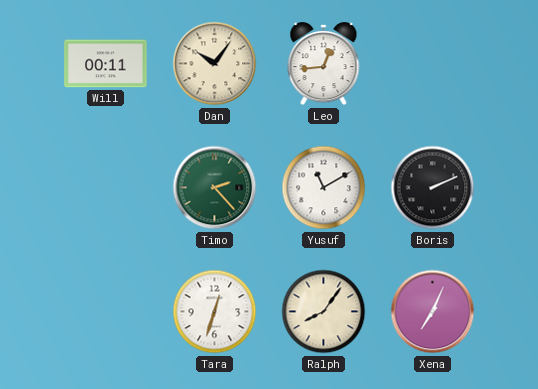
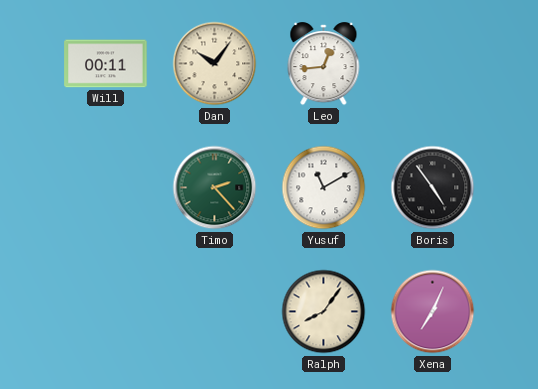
Boris: 2:11 -> 4:54 (433, 188)
Tara: 12:33 -> none (215, 312)
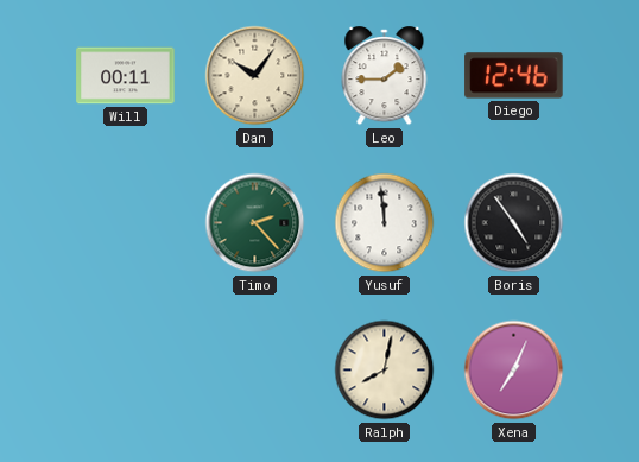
Leo: 12:44 -> 1:45 (385, 76)
Diego: none -> 12:46 (514, 76)
Yusuf: 11:10 -> 11:59 (385, 223)
Ralph: 8:06 -> 8:02 (385, 371)
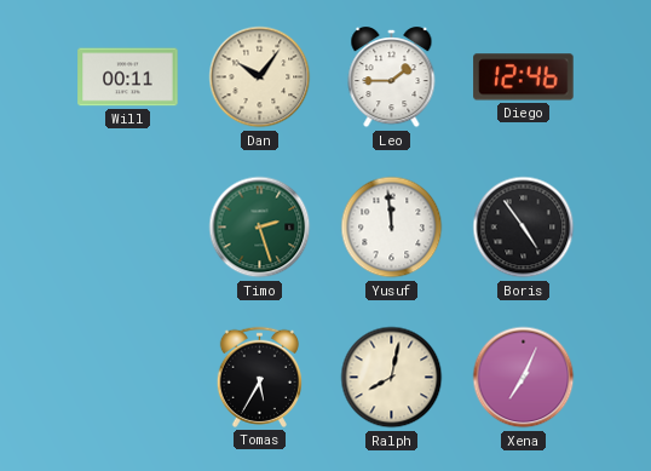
Timo: 2:23 -> 2:27 (260, 228)
Tomas: none -> 5:35 (259, 377)
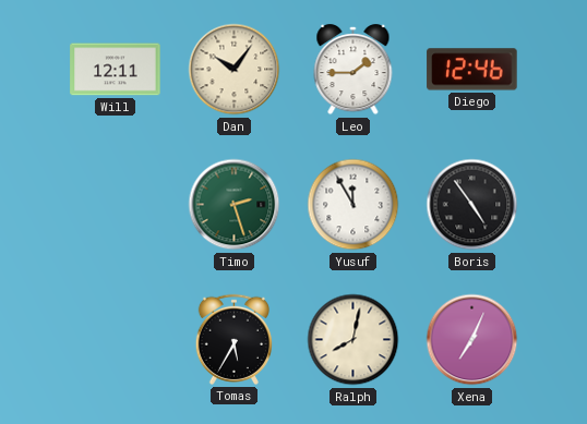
Will: 00:11 -> 12:11 (116, 70)
Yusuf: 11:59 -> 11:55 (354, 205)
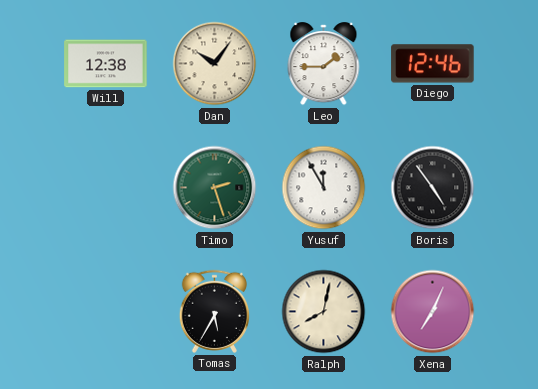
Will: 12:11 -> 12:38 (106, 64)
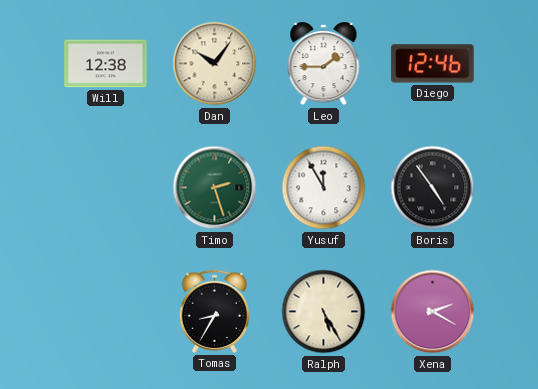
Tomas: 5:35 -> 8:35 (214, 311)
Ralph: 8:02 -> 5:25 (324, 312)
Xena: 7:04 -> 2:20 (433, 312)
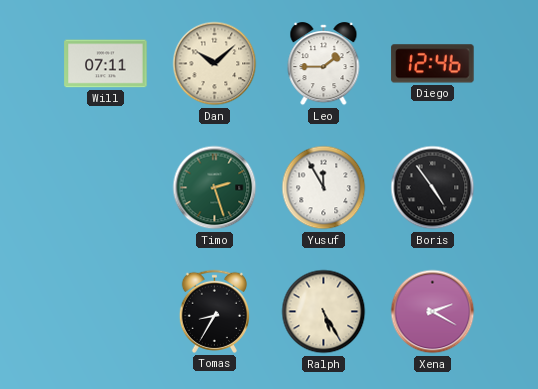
Will: 12:38 -> 07:11 (106, 64)
Dan: 10:06 -> 10:08 (215, 64)
